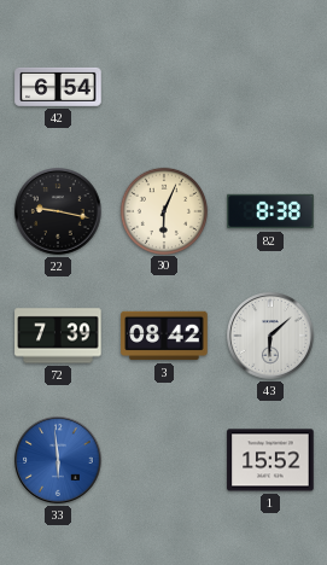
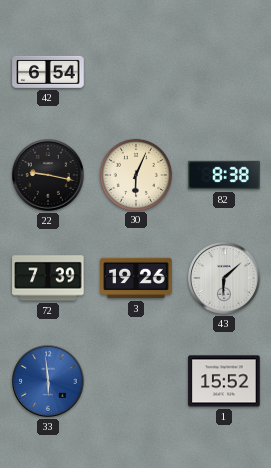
3: 08:42 -> 19:26 (136, 278)
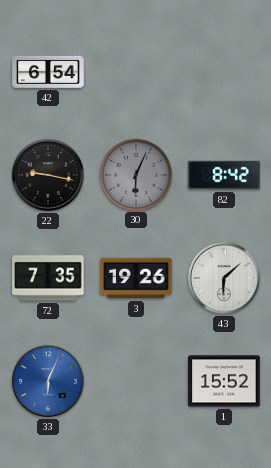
30 dial: cream -> grey (135, 174)
82: 8:38 -> 8:42 (224, 175)
72: 7:39 -> 7:35 (48, 278)
33: 5:59 -> 6:04 (48, 381)
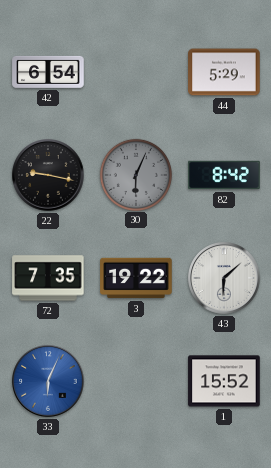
44: none -> 5:29 (224, 72)
3: 19:26 -> 19:22 (136, 278)
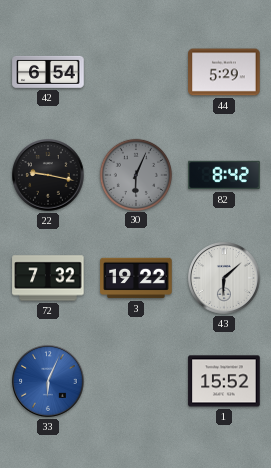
72: 7:35 -> 7:32 (48, 278)
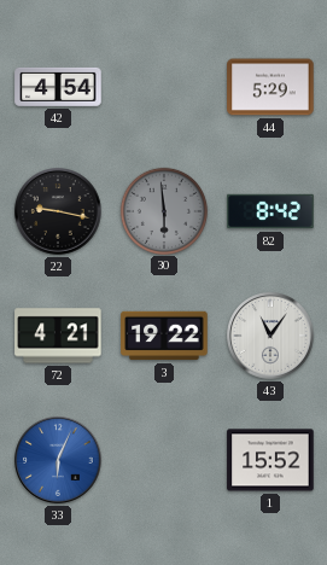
42: 6:54 -> 4:54 (58, 87)
30: 6:04 -> 5:59 (163, 210)
72: 7:32 -> 4:21 (58, 336)
43: 6:08 -> 11:06 (270, 336)
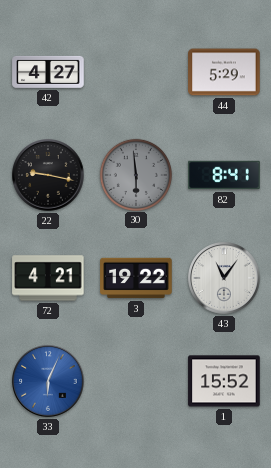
42: 4:54 -> 4:27 (48, 72)
82: 8:42 -> 8:41 (224, 175)
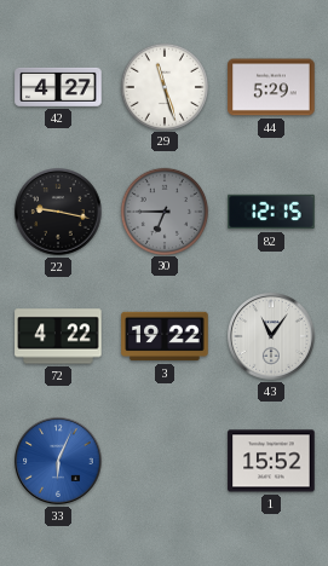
29: none -> 11:27 (163, 86)
30: 5:59 -> 6:45 (163, 210)
82: 8:41 -> 12:15 (271, 212)
72: 4:21 -> 4:22 (58, 336)
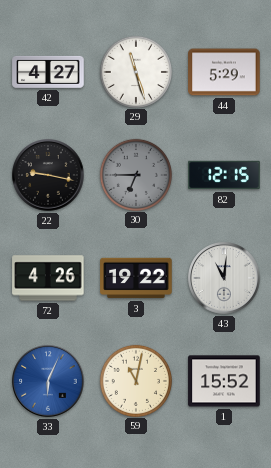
72: 4:22 -> 4:26 (48, 278)
43: 11:06 -> 11:01 (224, 278)
59: none -> 11:02 (135, 380)
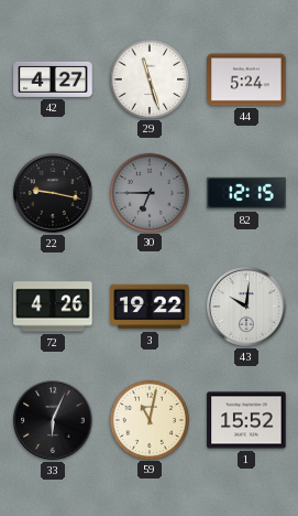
44: 5:29 -> 5:24 (246, 79)
43: 11:01 -> 10:01 (246, 307)
33 dial: blue -> black (53, 420)
